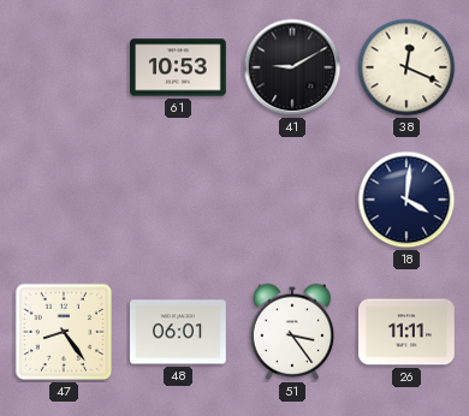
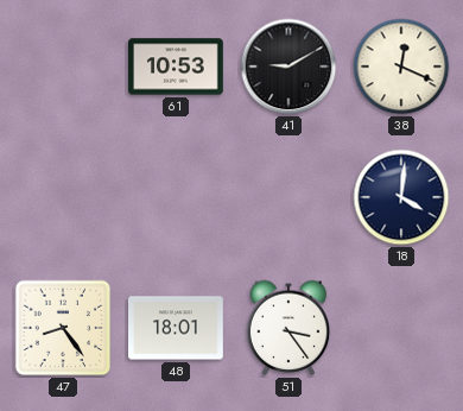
48: 06:01 -> 18:01 (177, 328)
26: 11:11 -> none (408, 332)
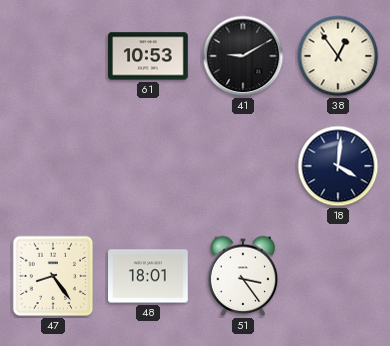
38: 12:19 -> 12:54 (338, 56)
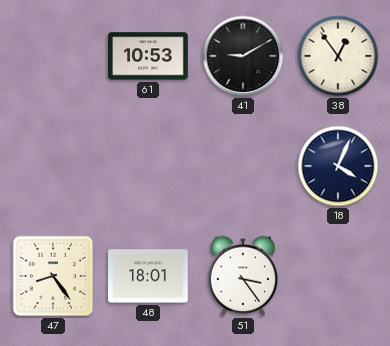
18: 4:01 -> 4:04 (338, 166)
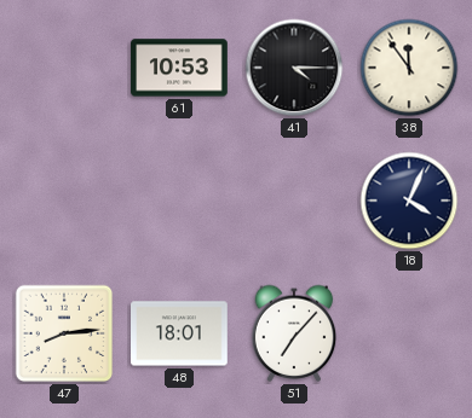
41: 9:10 -> 4:15 (294, 68)
38: 12:54 -> 11:54 (409, 68)
47: 8:24 -> 8:14 (64, 333)
51: 3:24 -> 7:07 (294, 333)
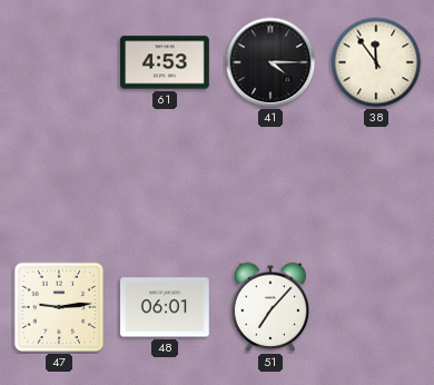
61: 10:53 -> 4:53 (165, 62)
18: 4:04 -> none (409, 201)
47: 8:14 -> 9:14 (59, 307)
48: 18:01 -> 06:01 (166, 307)
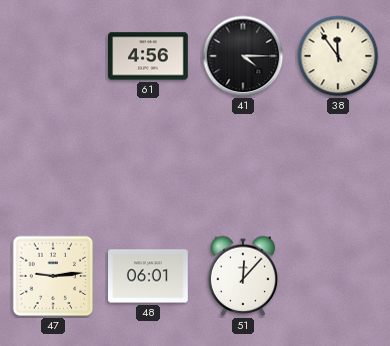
61: 4:53 -> 4:56 (148, 56)
51: 7:07 -> 12:07 (243, 276)
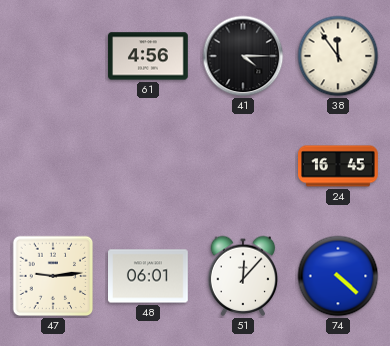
24: none -> 16:45 (338, 166)
74: none -> 4:22 (338, 276)
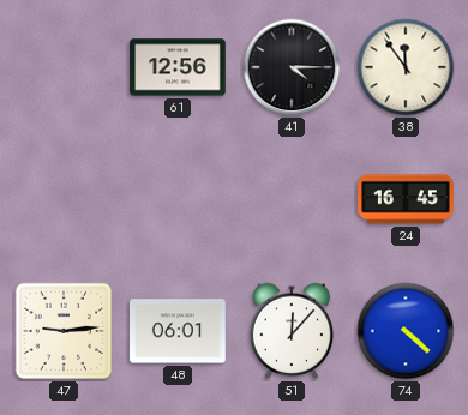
61: 4:56 -> 12:56 (178, 67)
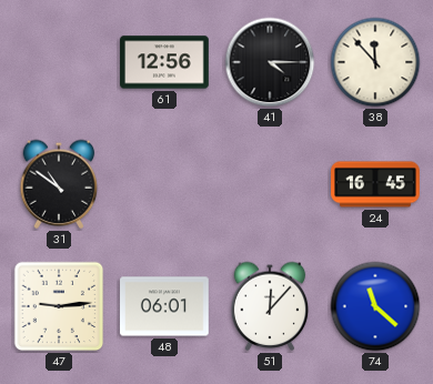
38: 11:54 -> 11:53 (375, 62)
31: none -> 10:51 (59, 184)
74: 4:22 -> 11:22 (375, 306)
